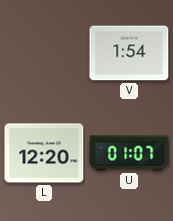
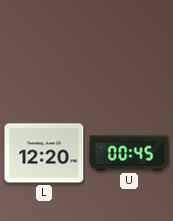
V: 1:54 -> none (129, 53)
U: 01:07 -> 00:45 (129, 153)
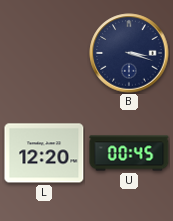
B: none -> 3:18 (129, 53)
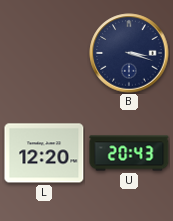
U: 00:45 -> 20:43 (129, 153)
